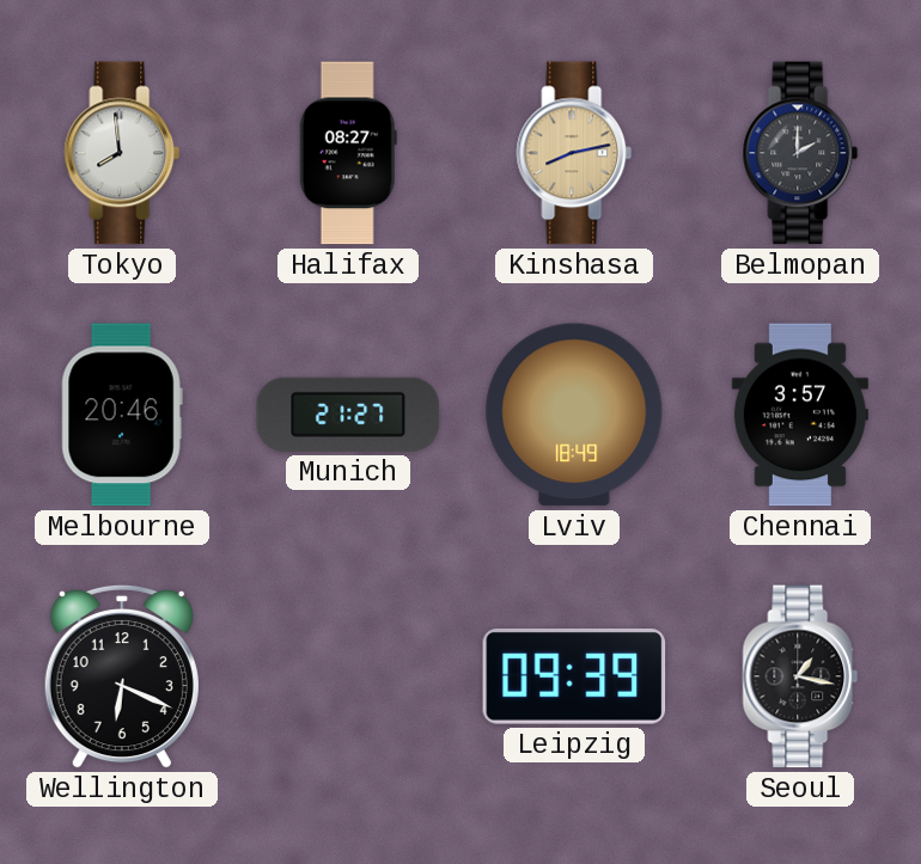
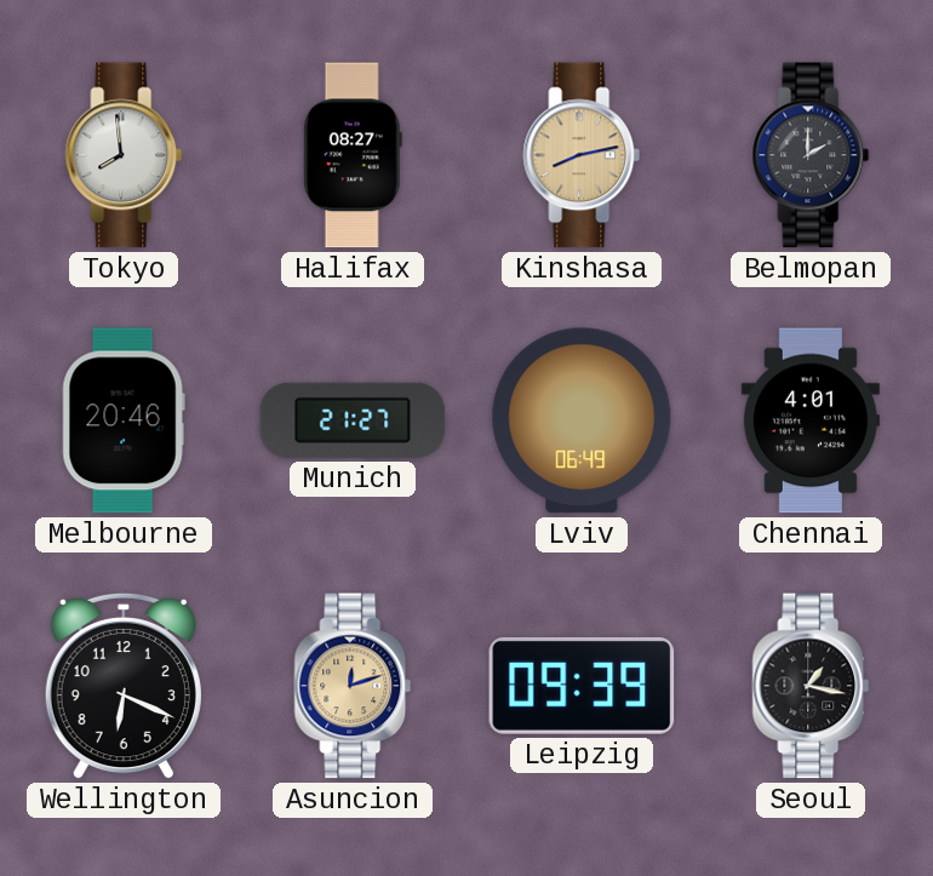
Lviv: 18:49 -> 06:49 (582, 420)
Chennai: 3:57 -> 4:01 (811, 420)
Asuncion: none -> 12:12 (353, 686)
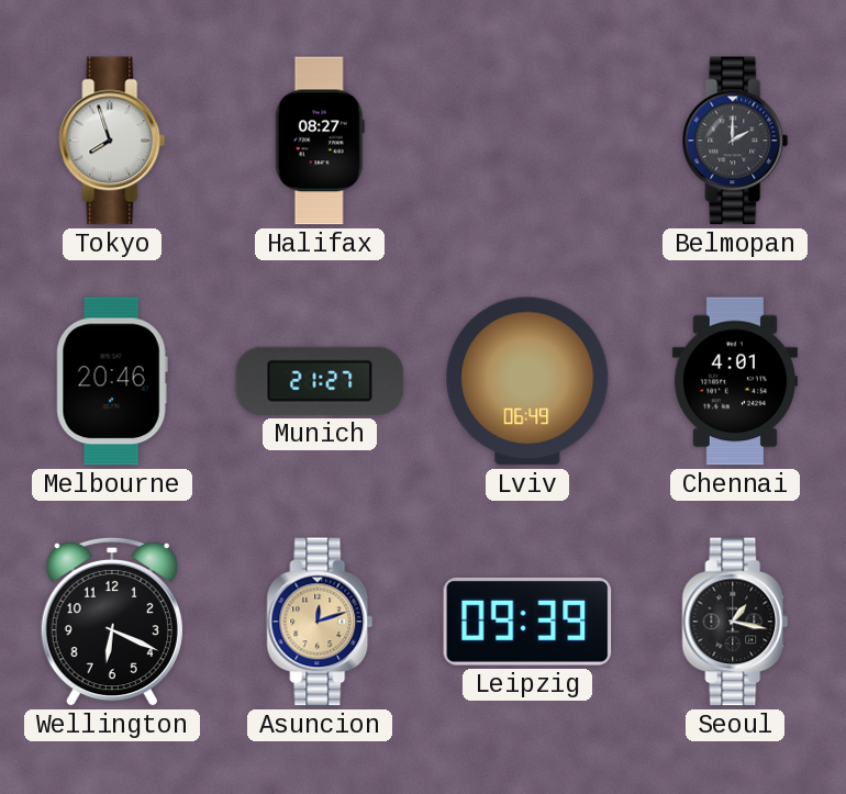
Tokyo: 7:59 -> 7:57 (112, 141)
Kinshasa: 8:13 -> none (582, 155)
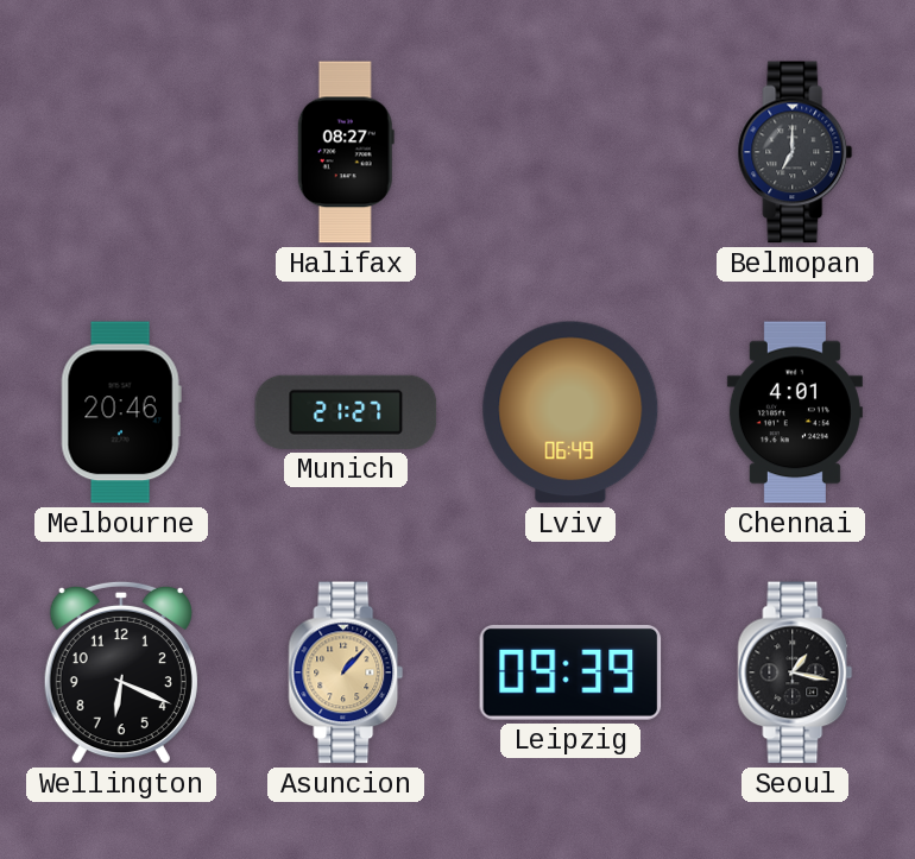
Tokyo: 7:57 -> none (112, 141)
Belmopan: 2:00 -> 7:00 (795, 152)
Asuncion: 12:12 -> 1:07 (346, 672)
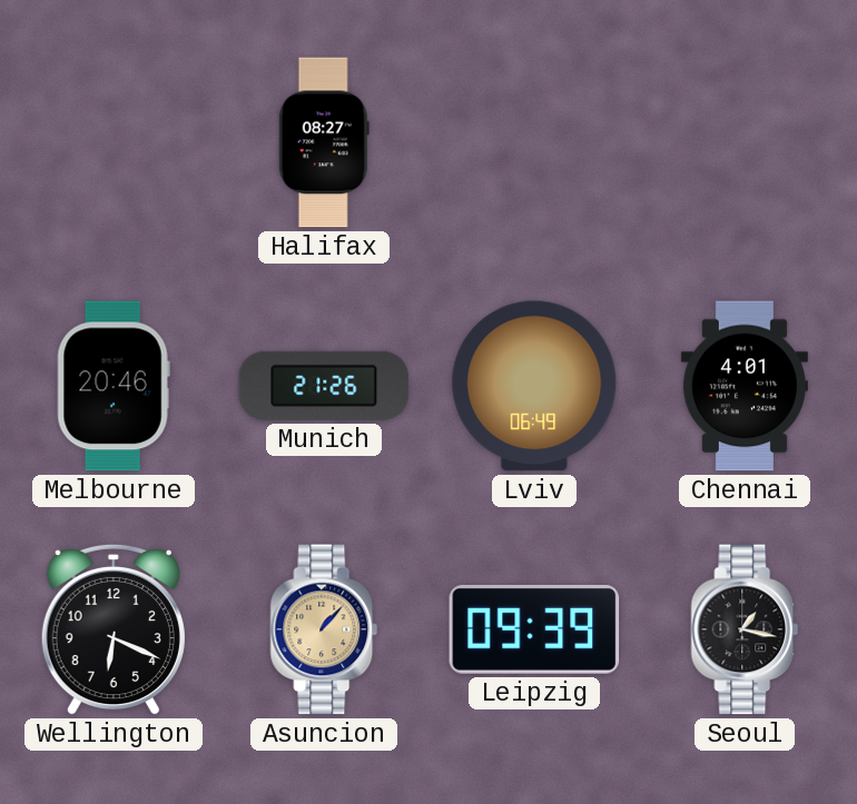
Belmopan: 7:00 -> none (795, 152)
Munich: 21:27 -> 21:26 (324, 386)
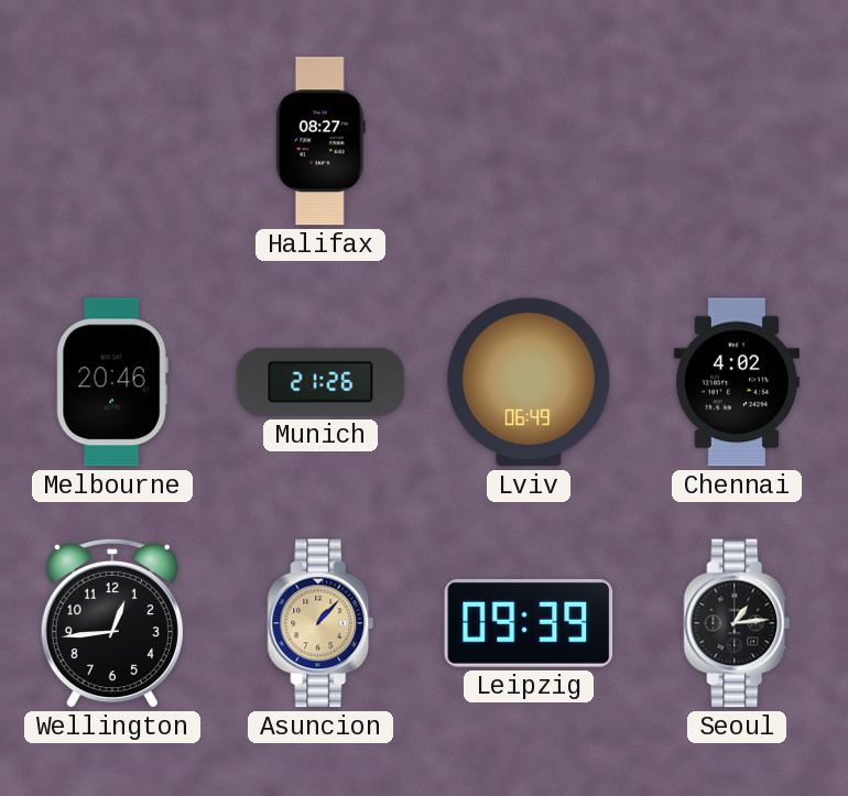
Chennai: 4:01 -> 4:02 (737, 382)
Wellington: 6:19 -> 12:44 (112, 623)
Seoul: 1:17 -> 1:14 (737, 623)
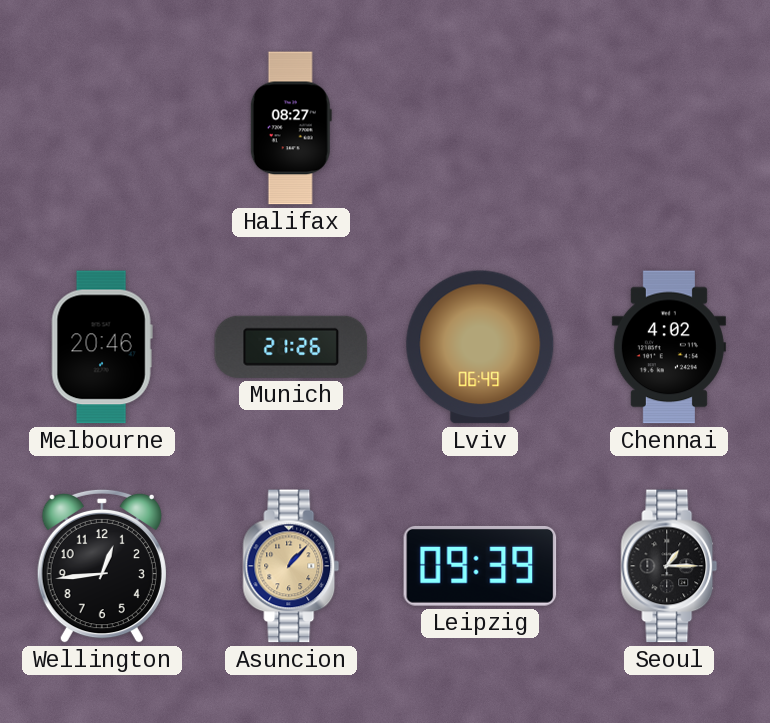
Seoul: 1:14 -> 1:15 (669, 566)
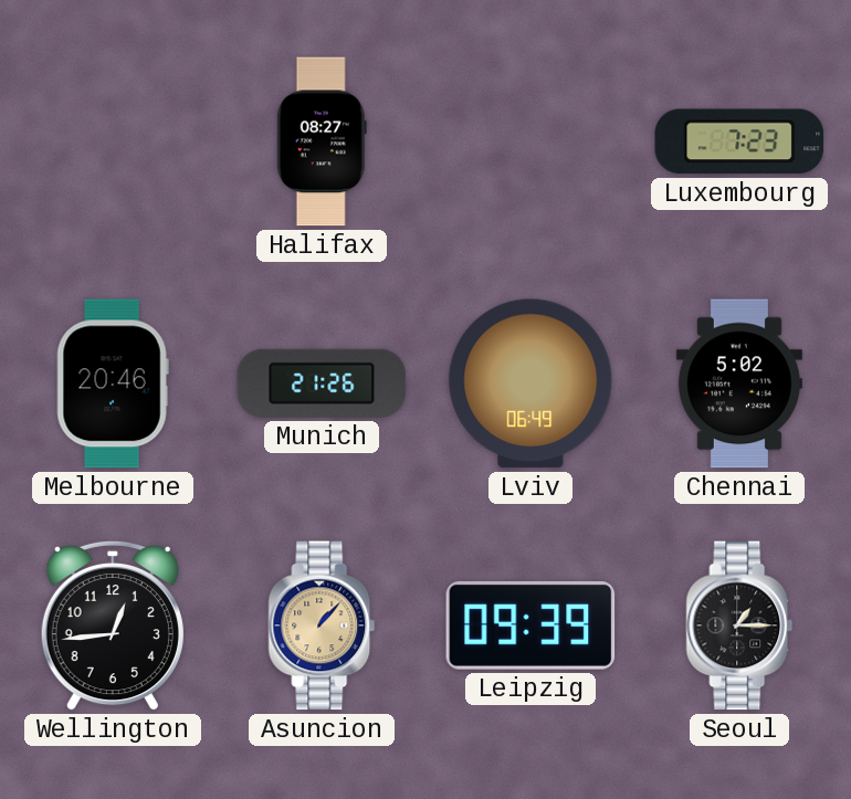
Luxembourg: none -> 7:23 (739, 141)
Chennai: 4:02 -> 5:02 (739, 383)
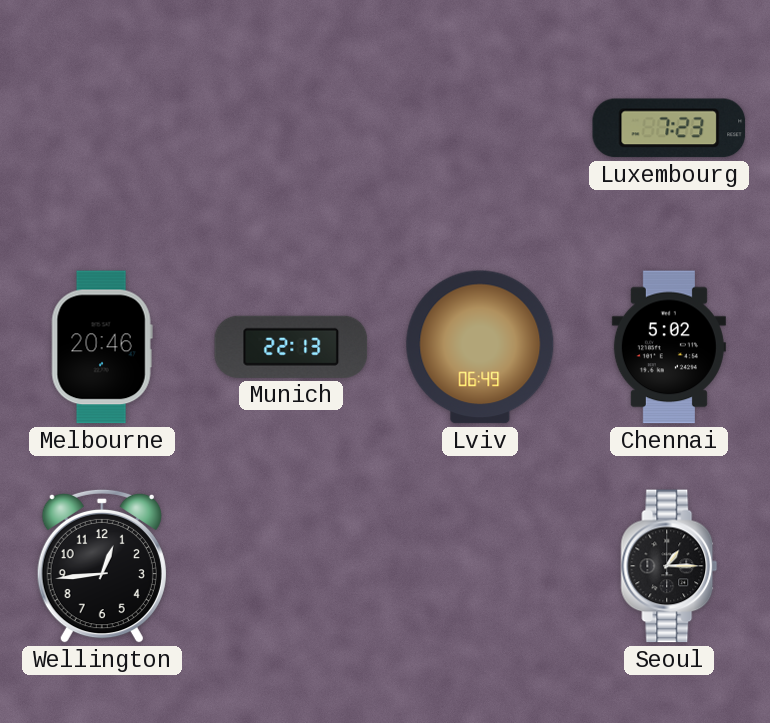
Halifax: 08:27 -> none (322, 141)
Munich: 21:26 -> 22:13 (291, 347)
Asuncion: 1:07 -> none (322, 625)
Leipzig: 09:39 -> none (530, 625)
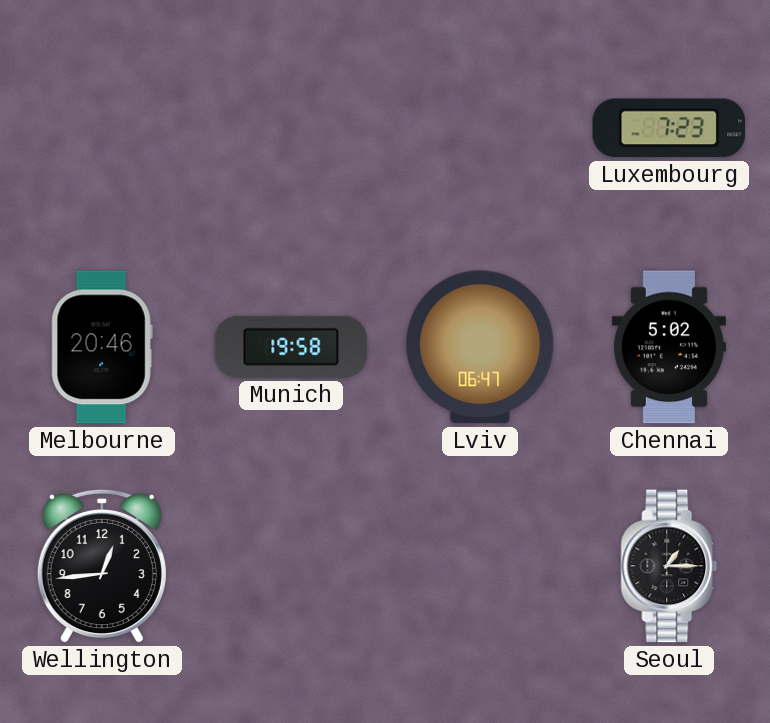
Munich: 22:13 -> 19:58 (291, 347)
Lviv: 06:49 -> 06:47 (480, 347)
